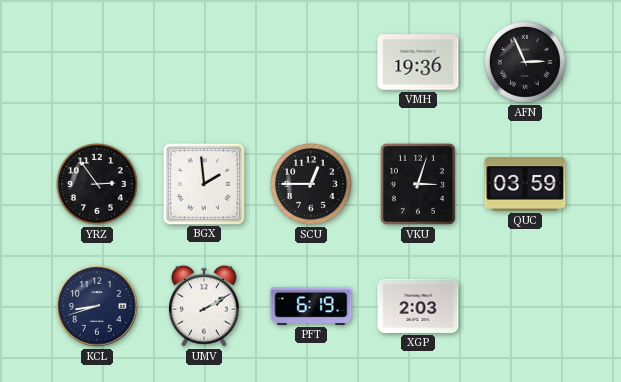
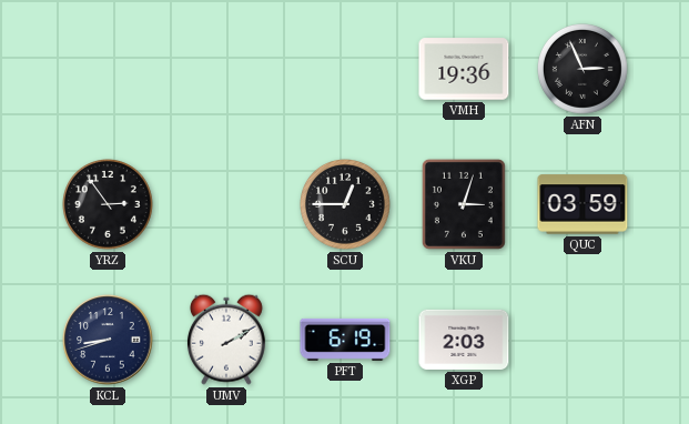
BGX: 1:59 -> none (203, 183)
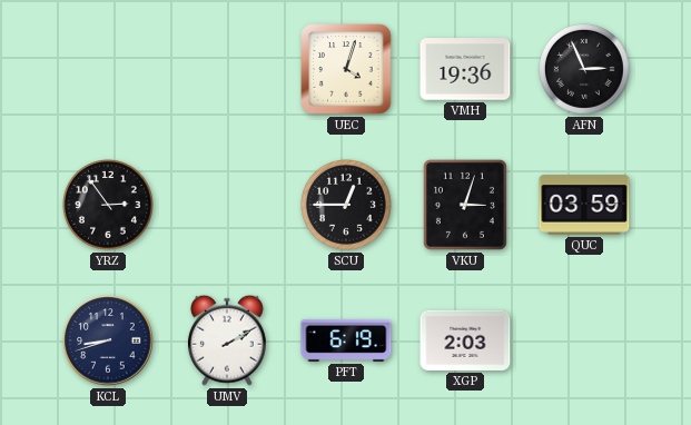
UEC: none -> 4:03 (346, 69)
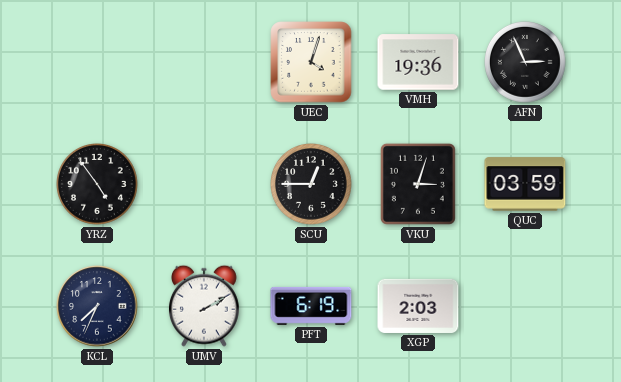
YRZ: 2:54 -> 4:54 (98, 185)
KCL: 8:42 -> 7:34 (97, 306)
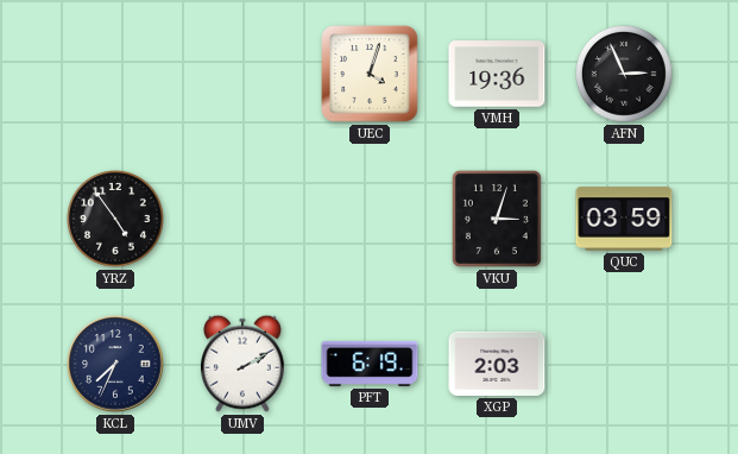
SCU: 12:45 -> none (312, 185)
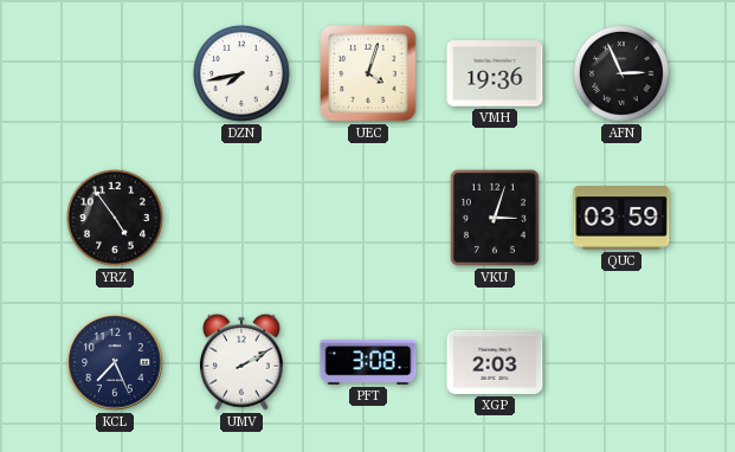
DZN: none -> 7:43 (243, 75)
KCL: 7:34 -> 7:26 (115, 362)
PFT: 6:19 -> 3:08 (368, 362)
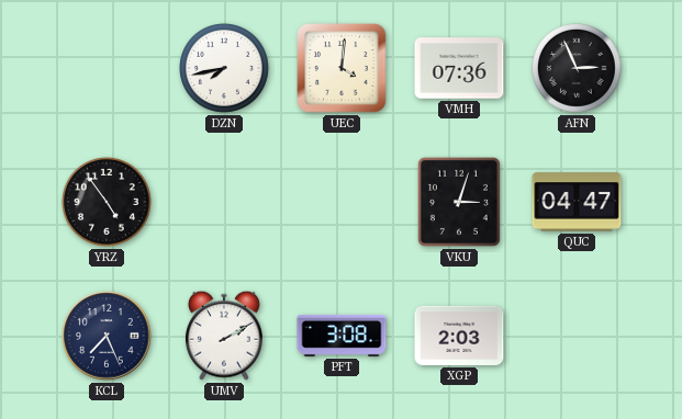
UEC: 4:03 -> 4:01 (342, 68)
VMH: 19:36 -> 07:36 (459, 68)
QUC: 03:59 -> 04:47 (577, 202)
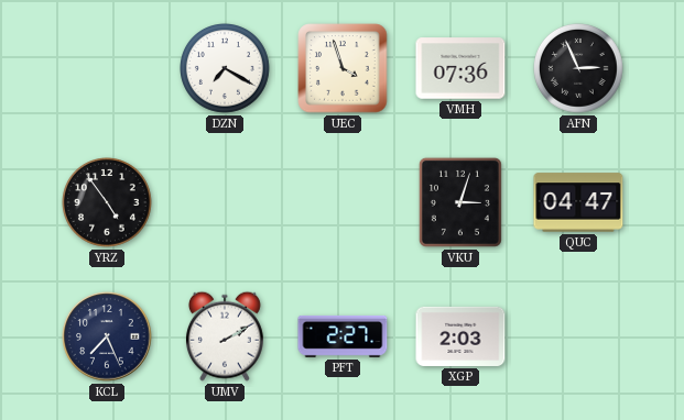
DZN: 7:43 -> 7:20 (226, 69)
UEC: 4:01 -> 3:57 (343, 68)
PFT: 3:08 -> 2:27 (343, 336)
